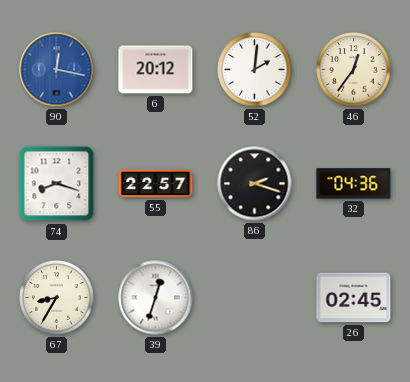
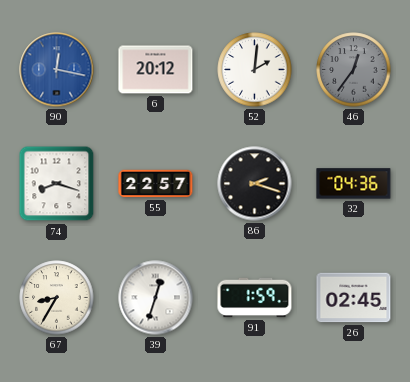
46 dial: cream -> grey (354, 70)
91: none -> 1:59 (255, 298)
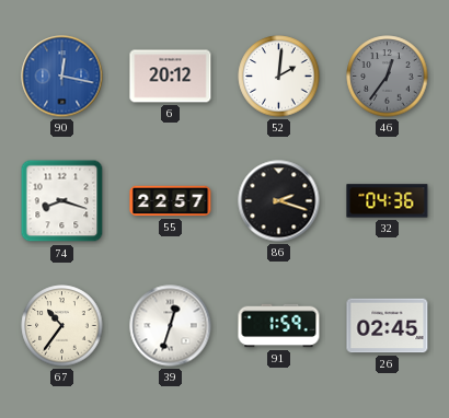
67: 8:35 -> 10:36 (62, 326)
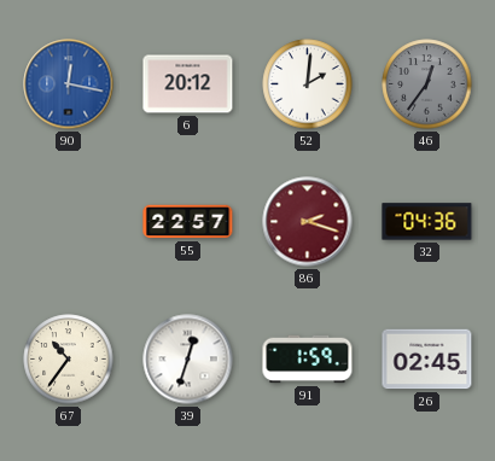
74: 8:18 -> none (62, 201)
86 dial: black -> burgundy (308, 222)
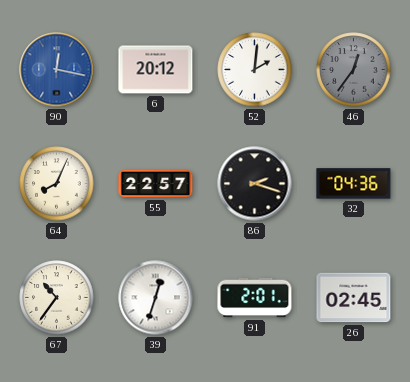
64: none -> 8:04 (57, 184)
86 dial: burgundy -> black (255, 184)
91: 1:59 -> 2:01 (255, 298)
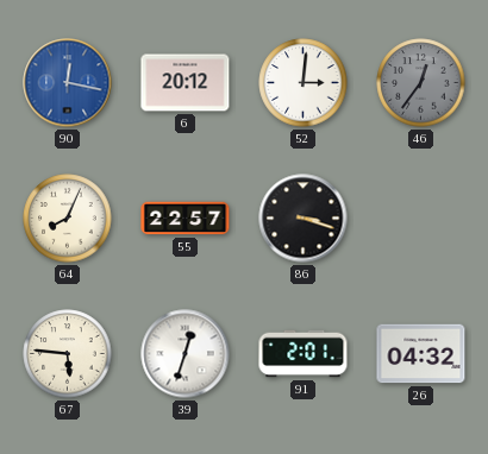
52: 2:01 -> 3:01 (304, 83)
86: 2:18 -> 3:18 (304, 219)
32: 04:36 -> none (354, 184)
67: 10:36 -> 5:46 (68, 354)
26: 02:45 -> 04:32 (421, 354)
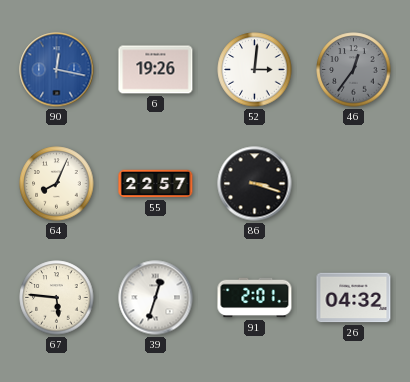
6: 20:12 -> 19:26 (156, 70)
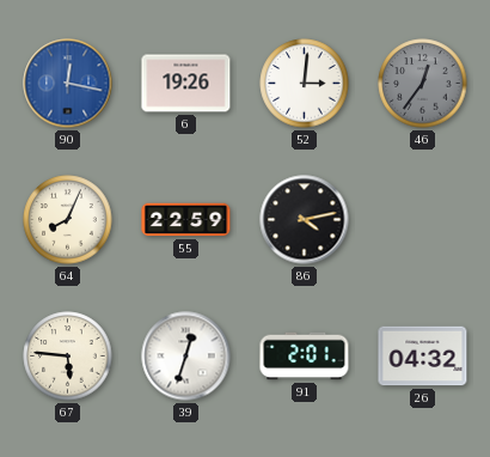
55: 22:57 -> 22:59 (186, 220)
86: 3:18 -> 4:13 (305, 220)
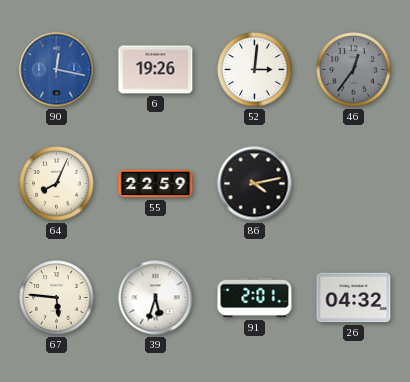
39: 12:33 -> 5:33 (156, 298)
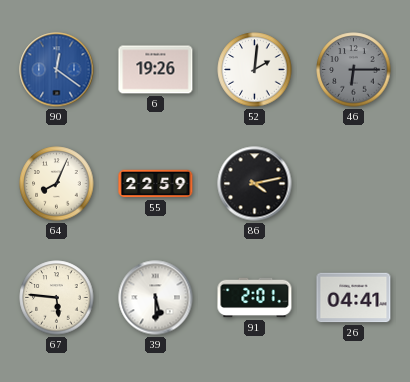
90: 12:17 -> 12:21 (57, 70)
52: 3:01 -> 2:01 (255, 70)
46: 12:36 -> 6:15 (354, 70)
39: 5:33 -> 5:30 (156, 298)
26: 04:32 -> 04:41 (354, 298)
